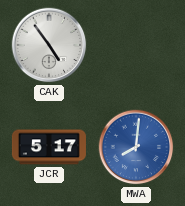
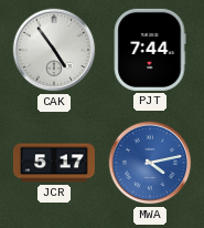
PJT: none -> 7:44 (150, 50)
MWA: 8:01 -> 4:13 (150, 163)
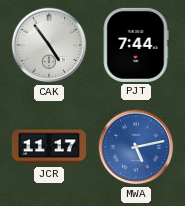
JCR: 5:17 -> 11:17 (49, 147)
MWA: 4:13 -> 5:13 (136, 147)
